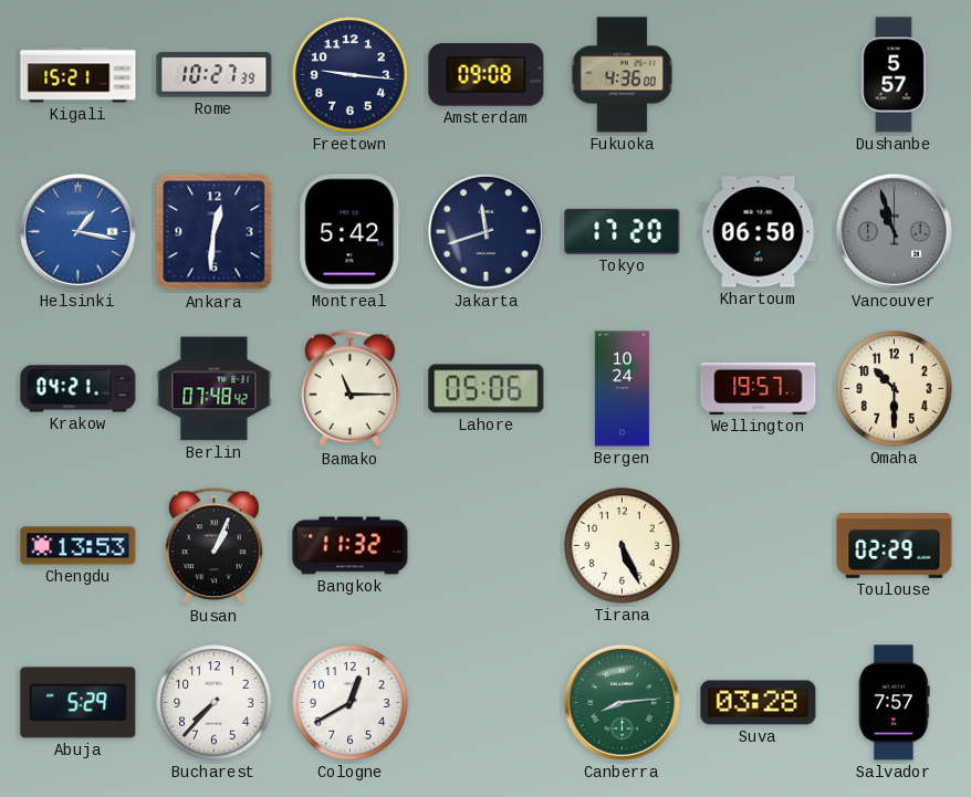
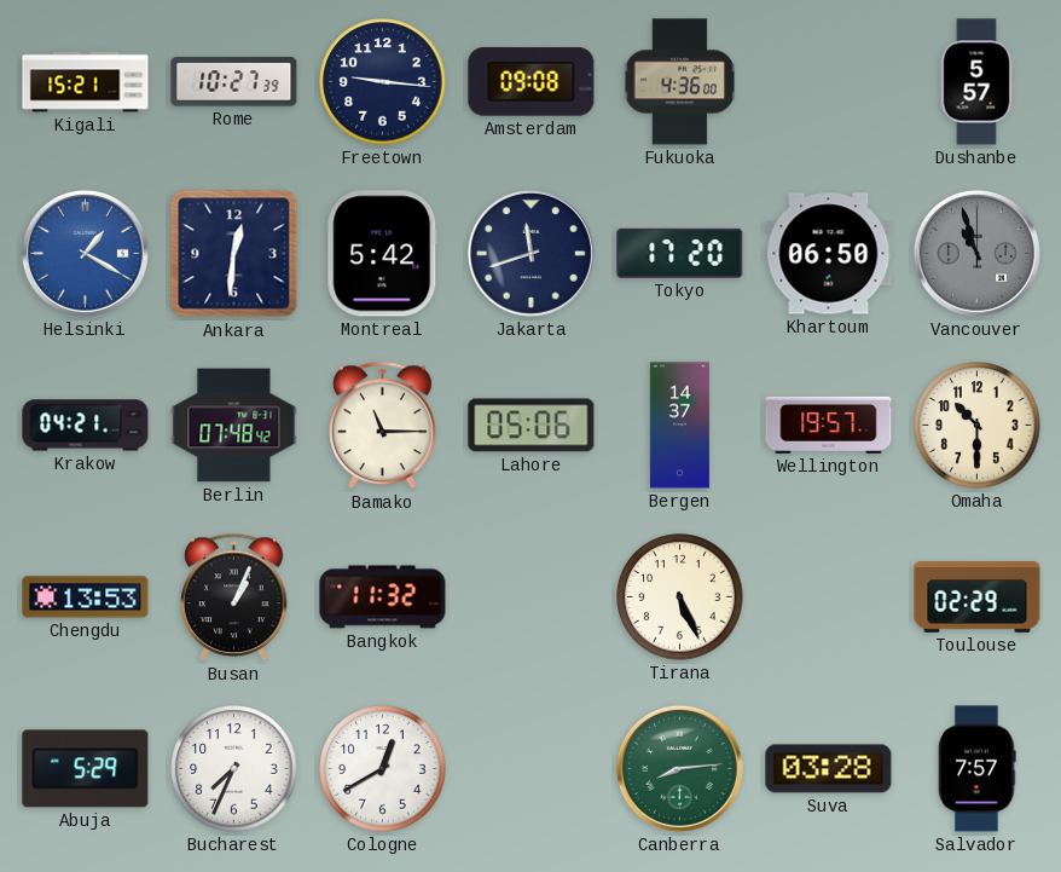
Helsinki: 1:17 -> 1:20 (85, 253)
Bergen: 10:24 -> 14:37 (679, 426)
Bucharest: 7:37 -> 7:34 (234, 769)
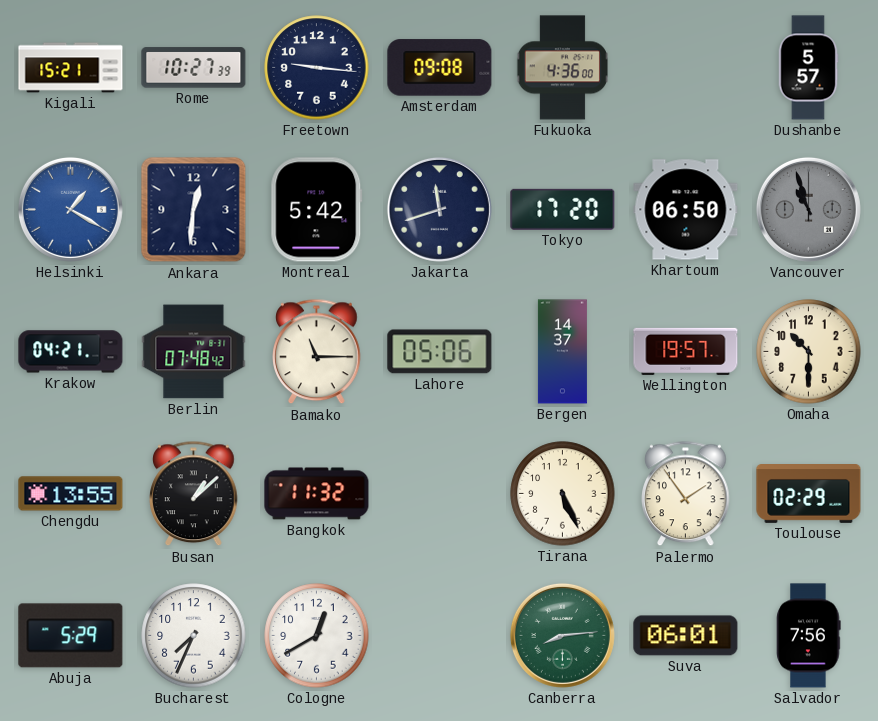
Chengdu: 13:53 -> 13:55 (71, 494)
Busan: 1:04 -> 1:08 (194, 494)
Palermo: none -> 1:54 (686, 494)
Suva: 03:28 -> 06:01 (686, 636)
Salvador: 7:57 -> 7:56 (809, 636)
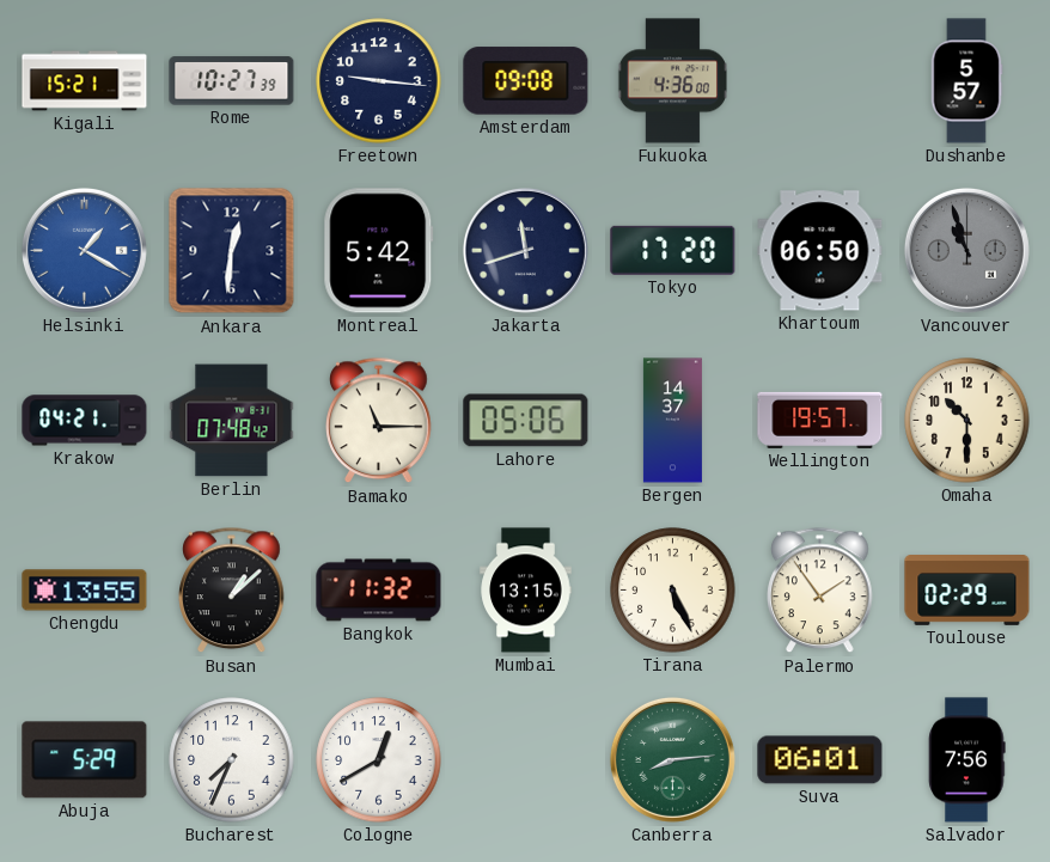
Mumbai: none -> 13:15 (526, 591)
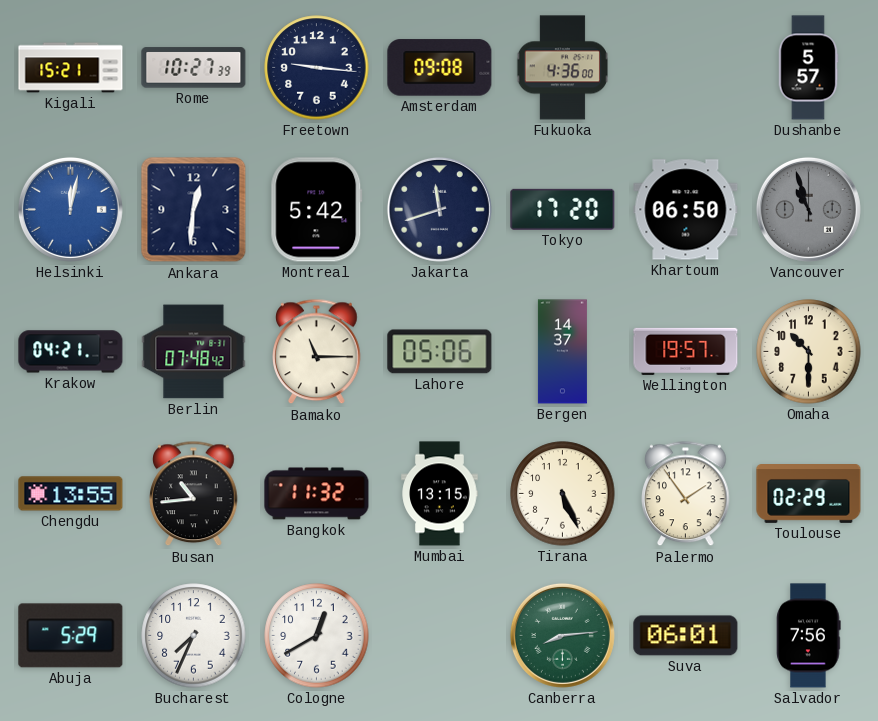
Helsinki: 1:20 -> 12:02 (70, 209)
Busan: 1:08 -> 10:44 (194, 494)
